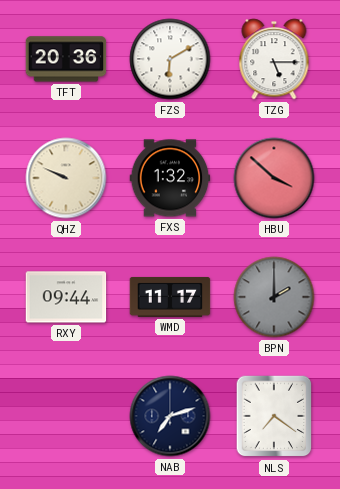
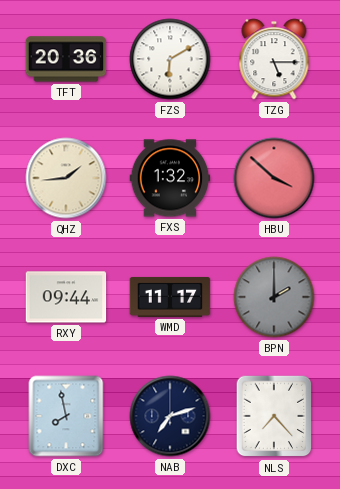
QHZ: 9:49 -> 1:44 (66, 178)
DXC: none -> 7:58 (66, 416)
NLS: 7:21 -> 7:23 (274, 416)
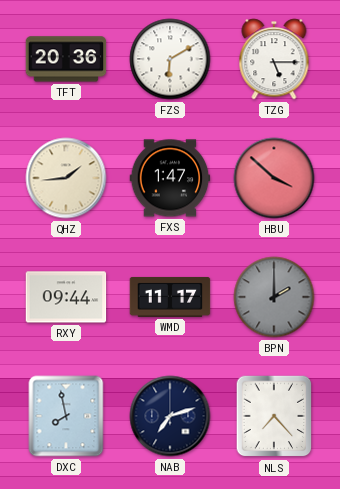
FXS: 1:32 -> 1:47 (170, 178)
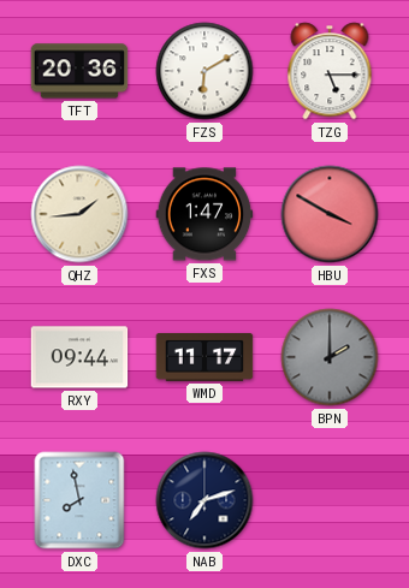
HBU: 3:52 -> 3:50 (330, 214)
NLS: 7:23 -> none (274, 416)
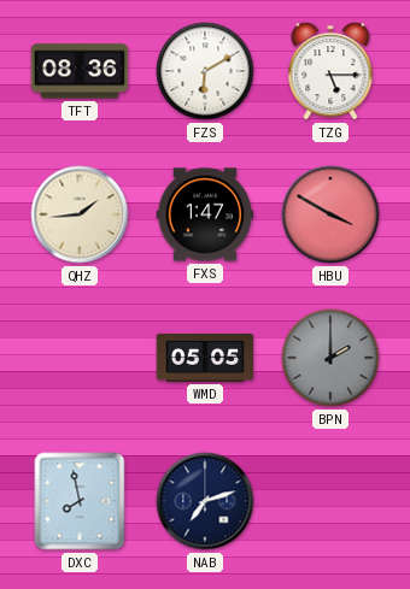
TFT: 20:36 -> 08:36 (80, 71)
RXY: 09:44 -> none (79, 357)
WMD: 11:17 -> 05:05 (205, 358)
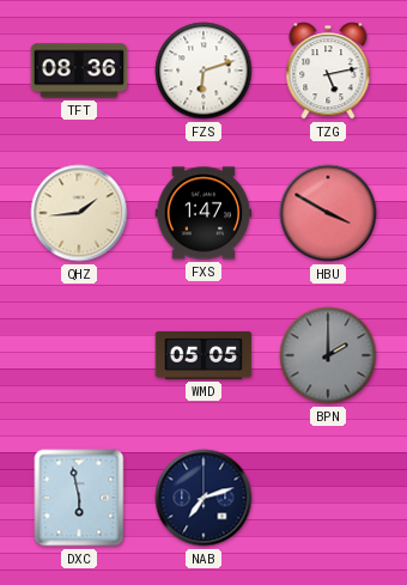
FZS: 6:10 -> 6:12 (203, 71)
TZG: 5:15 -> 5:13 (328, 71)
DXC: 7:58 -> 5:58 (79, 498)
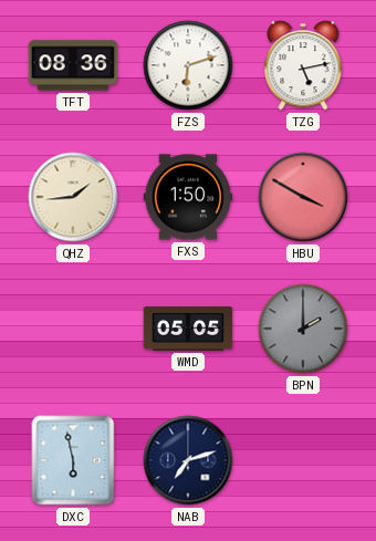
FXS: 1:47 -> 1:50 (188, 197)
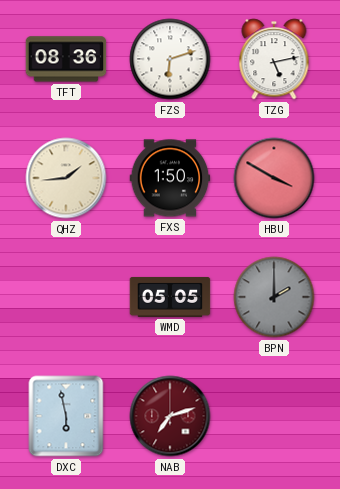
NAB dial: navy -> burgundy (170, 416)
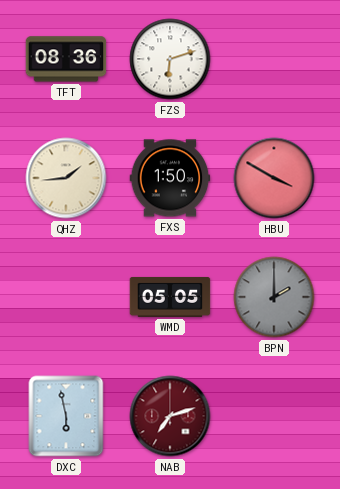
TZG: 5:13 -> none (274, 59)
